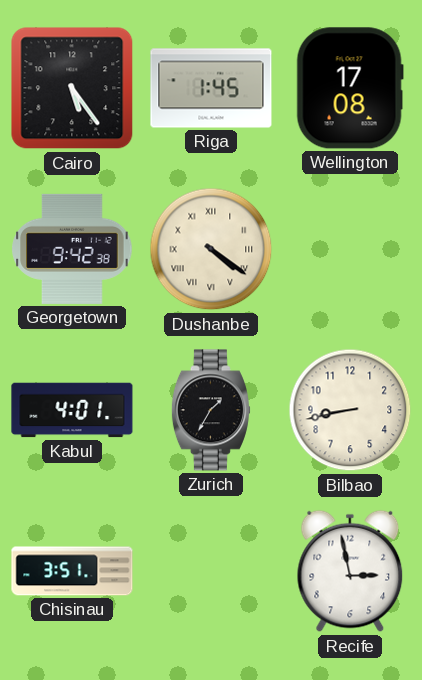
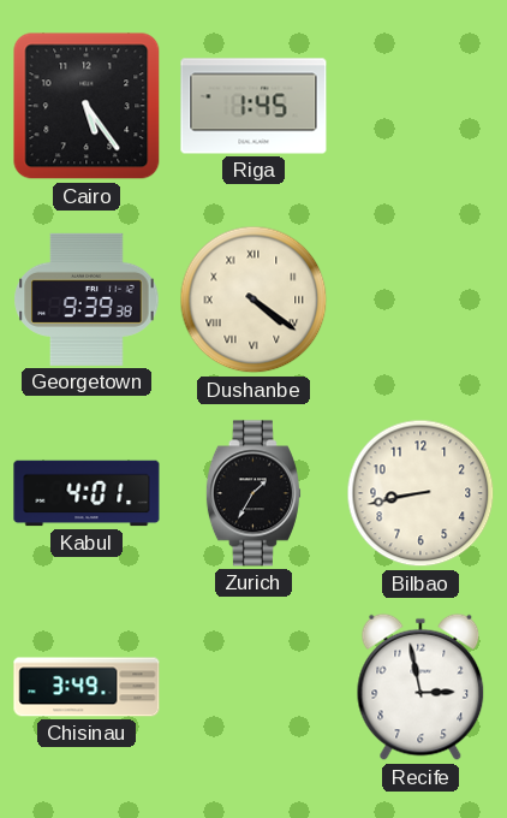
Wellington: 17:08 -> none (350, 88)
Georgetown: 9:42 -> 9:39 (87, 300)
Chisinau: 3:51 -> 3:49 (87, 687)
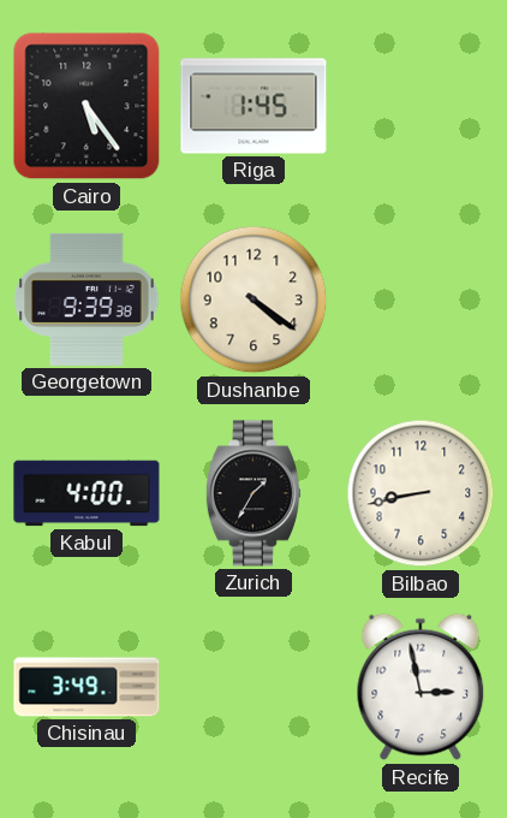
Dushanbe numerals: Roman -> Arabic (253, 300)
Kabul: 4:01 -> 4:00 (87, 493)
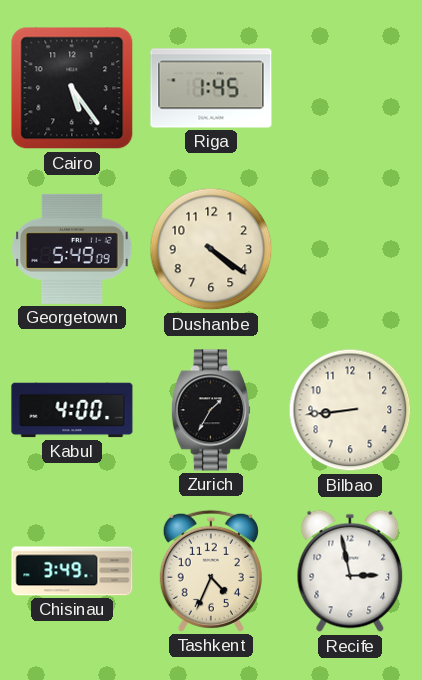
Georgetown: 9:39 -> 5:49 (72, 249)
Bilbao: 8:43 -> 8:44 (350, 410)
Tashkent: none -> 4:34 (211, 571)
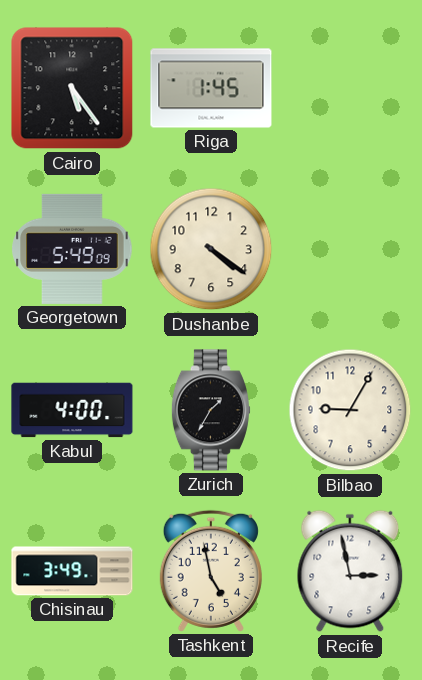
Bilbao: 8:44 -> 9:05 (350, 410)
Tashkent: 4:34 -> 4:58 (211, 571)
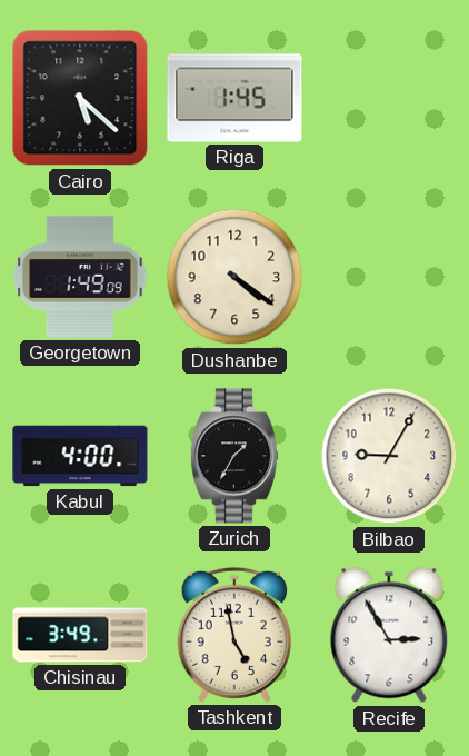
Cairo: 5:24 -> 5:22 (80, 98)
Georgetown: 5:49 -> 1:49 (80, 277)
Recife: 2:58 -> 2:55 (389, 635)
